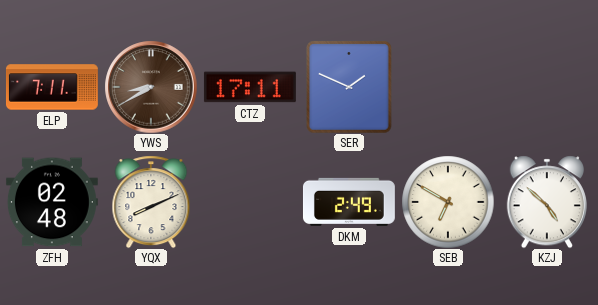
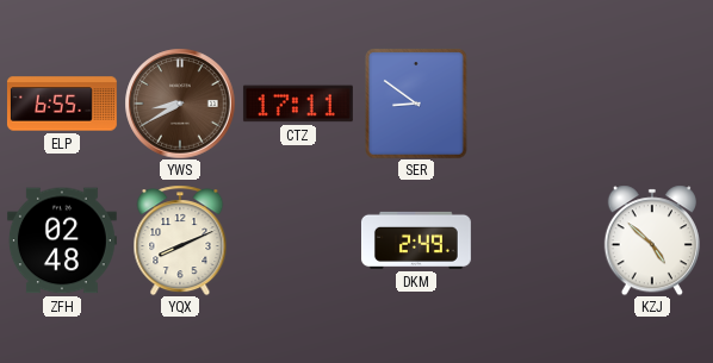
ELP: 7:11 -> 6:55 (62, 104)
SER: 1:49 -> 8:51 (416, 104)
SEB: 6:50 -> none (448, 202)
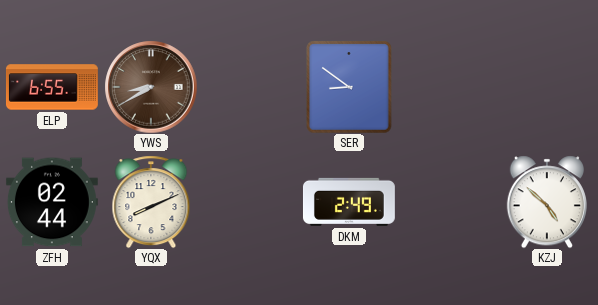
CTZ: 17:11 -> none (298, 104)
ZFH: 02:48 -> 02:44 (52, 202)
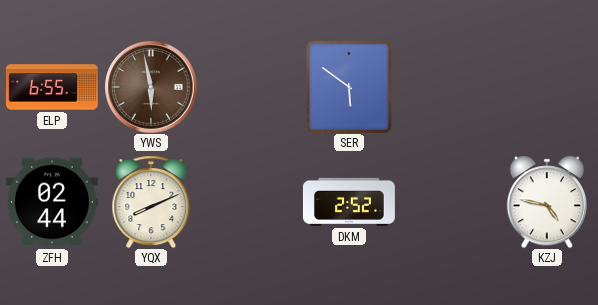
YWS: 8:40 -> 5:58 (151, 87)
SER: 8:51 -> 5:51 (349, 87)
DKM: 2:49 -> 2:52 (349, 202)
KZJ: 4:52 -> 4:47 (546, 202)
